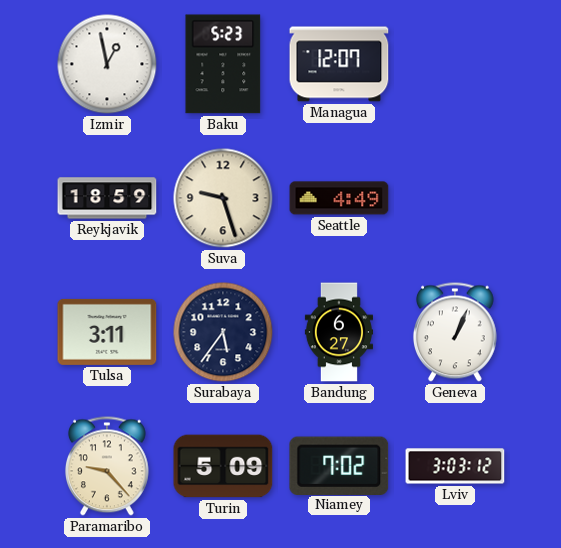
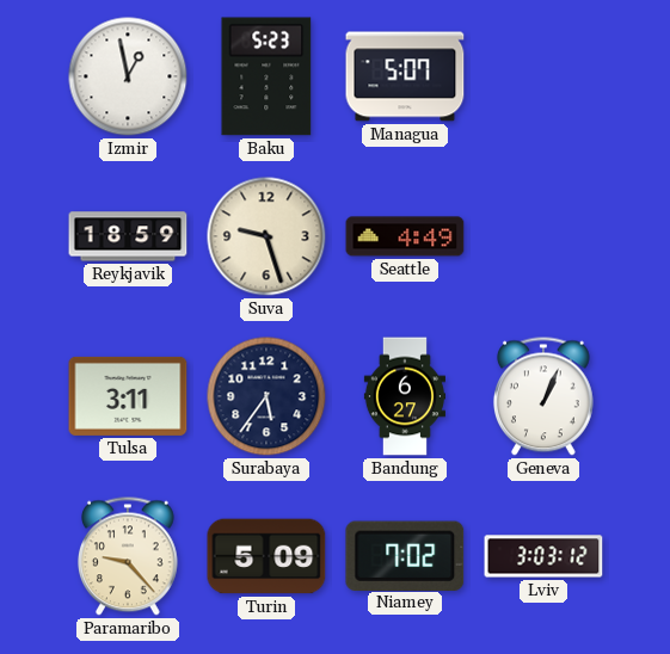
Managua: 12:07 -> 5:07 (405, 76)
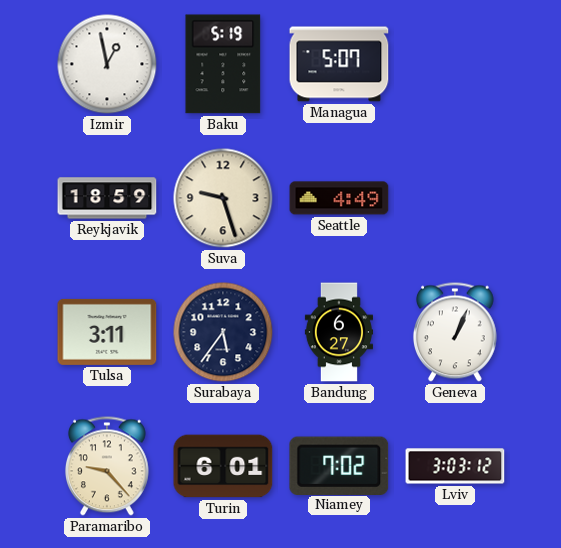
Baku: 5:23 -> 5:19 (223, 64)
Turin: 5:09 -> 6:01 (223, 466)
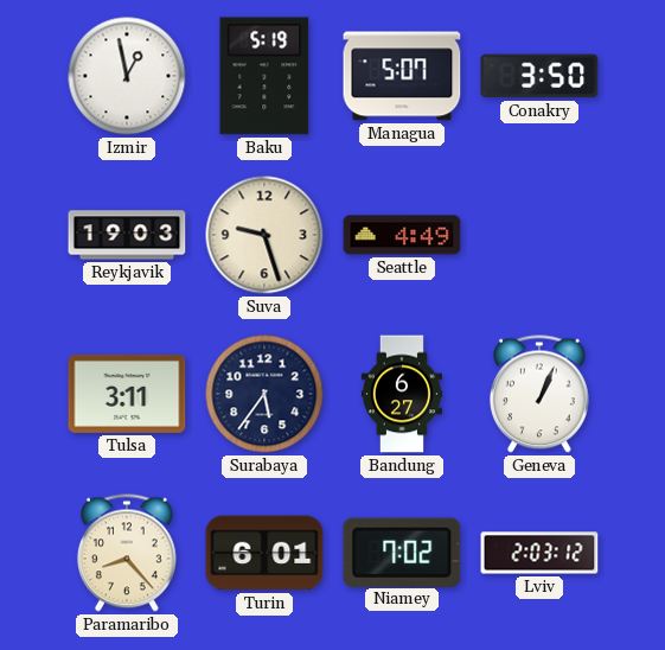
Conakry: none -> 3:50 (539, 76)
Reykjavik: 18:59 -> 19:03 (127, 235)
Paramaribo: 9:23 -> 8:23 (127, 553)
Lviv: 3:03 -> 2:03 (539, 553)
